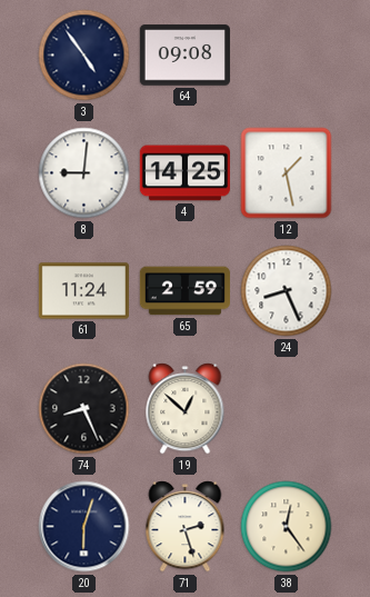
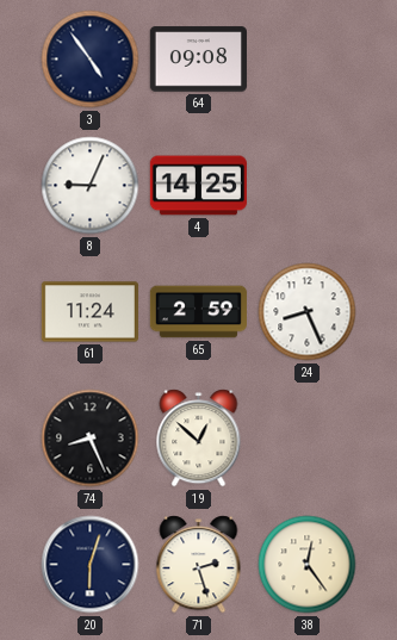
8: 9:01 -> 9:04 (91, 186)
12: 1:28 -> none (287, 173)
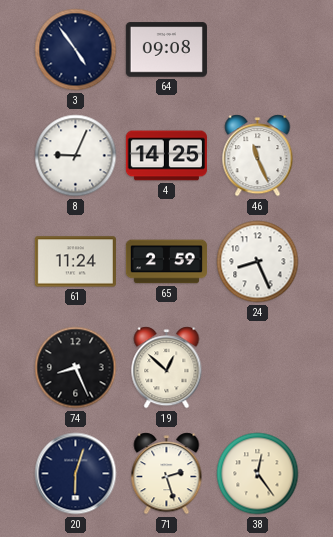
46: none -> 11:26 (258, 156)
